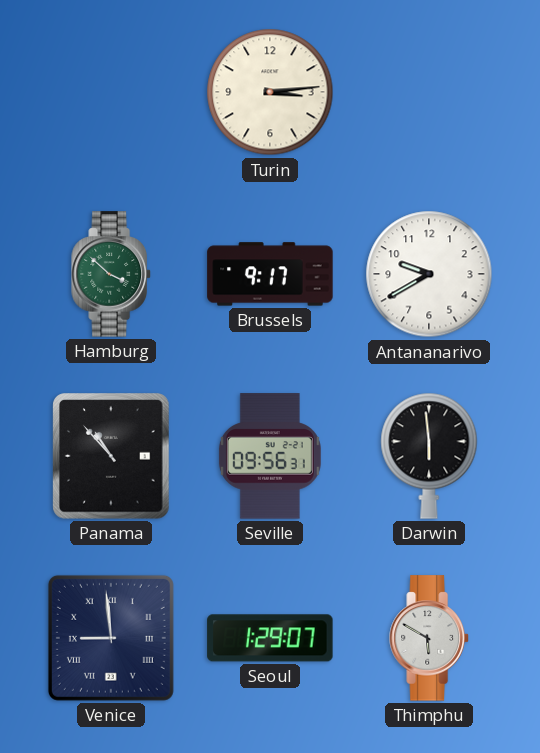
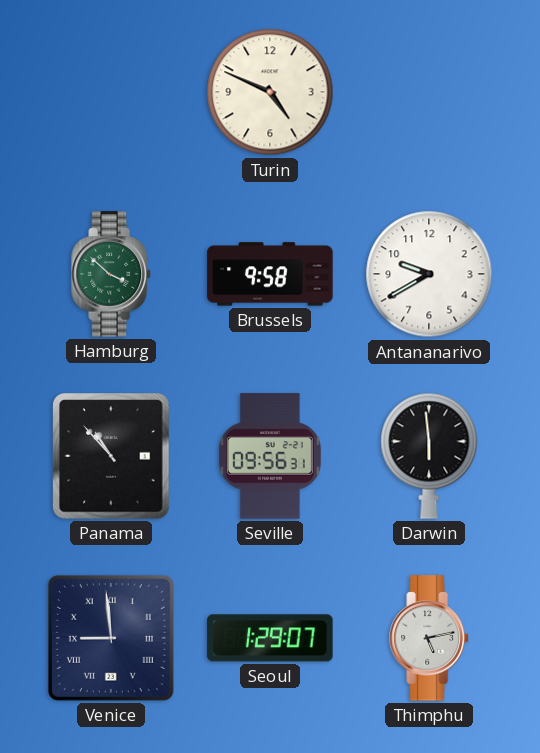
Turin: 3:14 -> 4:49 (270, 92)
Brussels: 9:17 -> 9:58 (270, 274)
Thimphu: 5:50 -> 5:13 (429, 638)
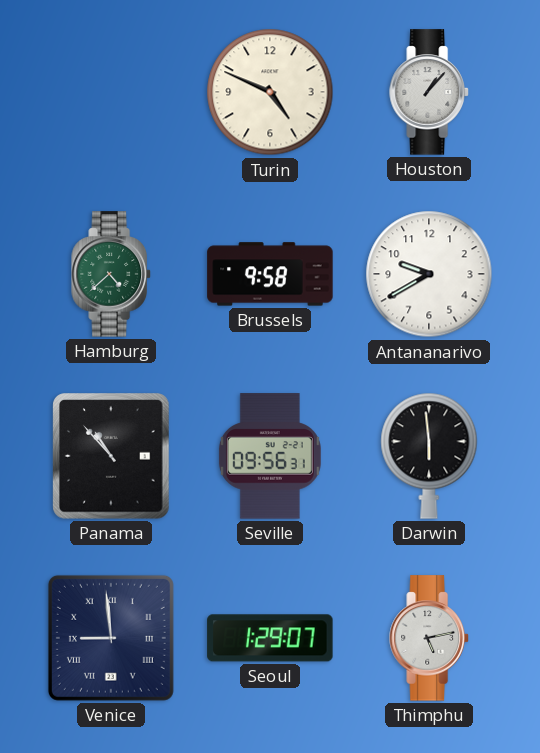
Houston: none -> 1:07 (429, 92)
Hamburg: 3:52 -> 4:38 (111, 274)
